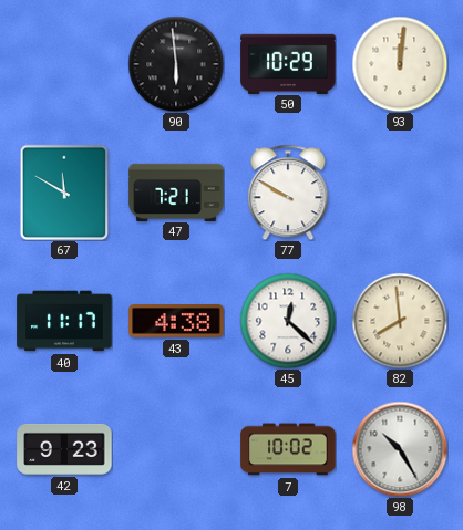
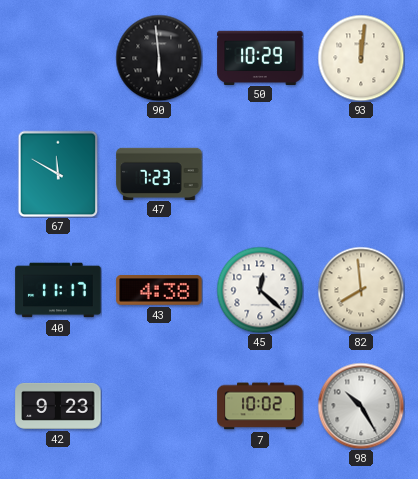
47: 7:21 -> 7:23 (159, 173)
77: 9:50 -> none (288, 193)
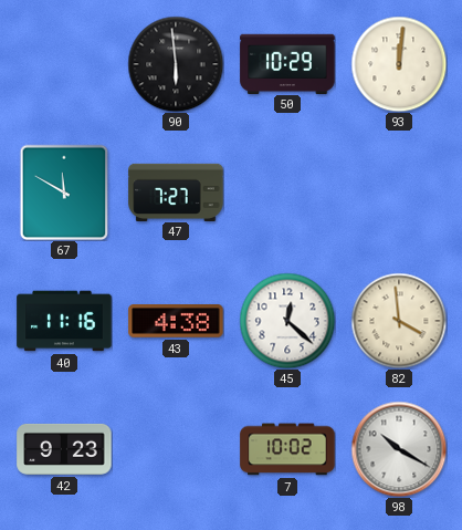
47: 7:23 -> 7:27 (176, 191)
40: 11:17 -> 11:16 (64, 321)
82: 7:59 -> 3:59 (399, 321)
98: 10:25 -> 10:20 (399, 449)
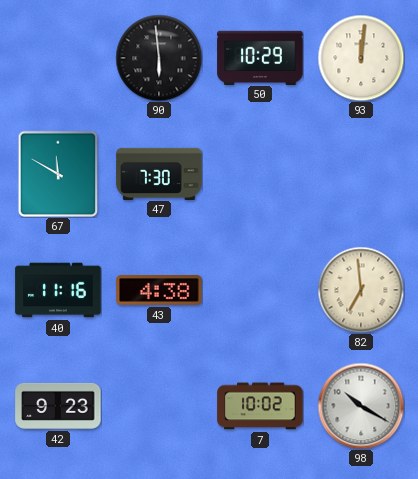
47: 7:27 -> 7:30 (159, 173)
45: 12:22 -> none (287, 321)
82: 3:59 -> 6:59 (361, 290)
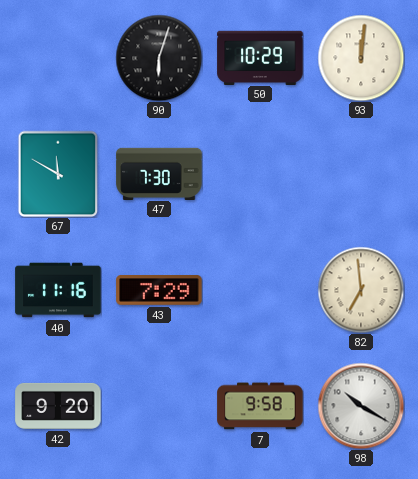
90: 5:59 -> 6:03 (159, 58)
43: 4:38 -> 7:29 (159, 291)
42: 9:23 -> 9:20 (58, 406)
7: 10:02 -> 9:58 (260, 406)
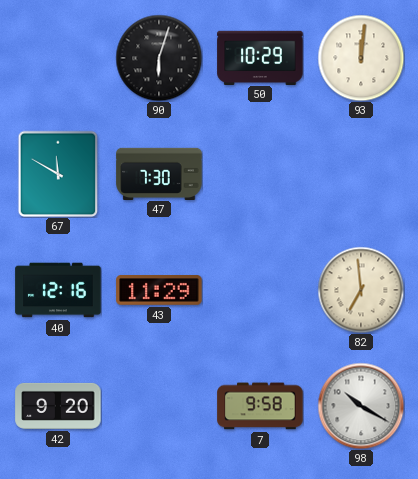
40: 11:16 -> 12:16 (58, 290)
43: 7:29 -> 11:29 (159, 291)
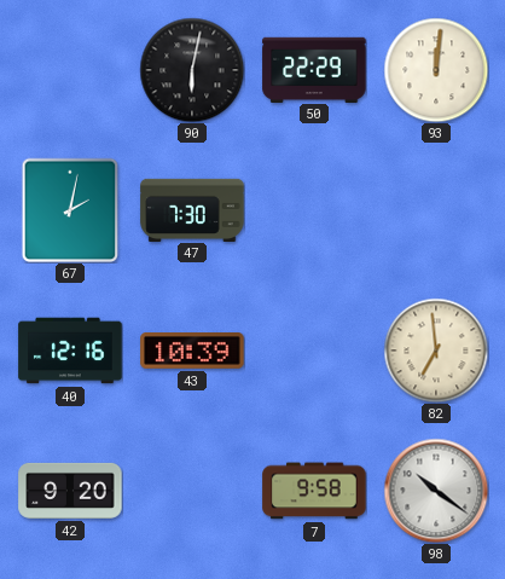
90: 6:03 -> 6:02 (192, 70)
50: 10:29 -> 22:29 (314, 69)
67: 11:50 -> 2:02 (70, 210)
43: 11:29 -> 10:39 (192, 352)
98: 10:20 -> 10:21 (436, 491)
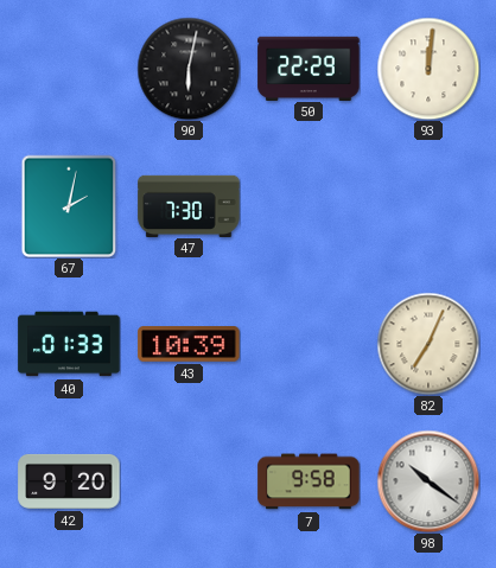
40: 12:16 -> 01:33 (69, 344)
82: 6:59 -> 7:04 (428, 344)
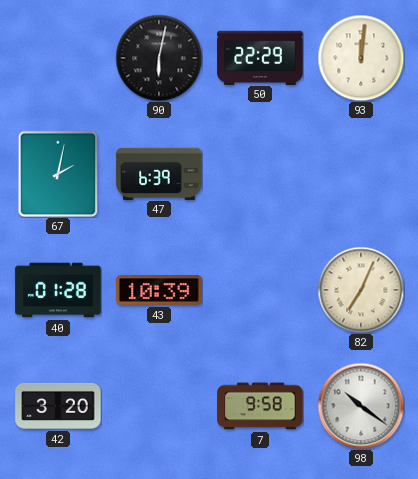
47: 7:30 -> 6:39 (159, 173)
40: 01:33 -> 01:28 (58, 290)
42: 9:20 -> 3:20 (58, 406)
